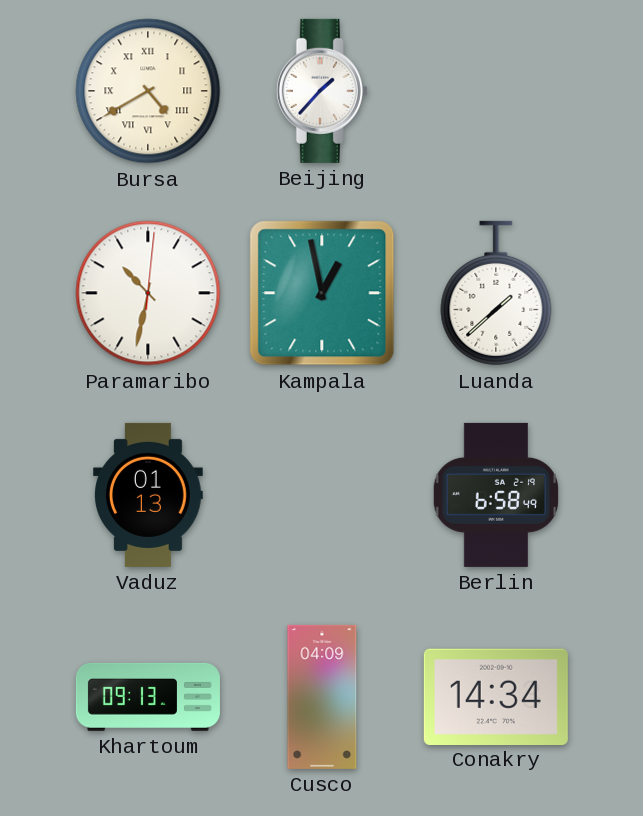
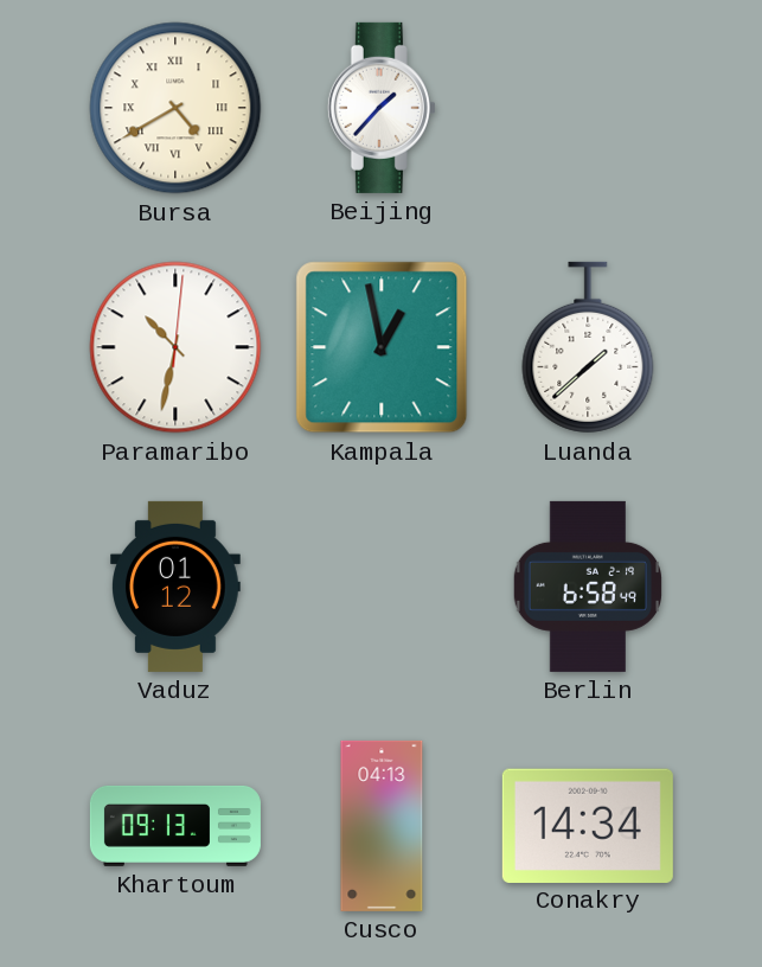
Vaduz: 01:13 -> 01:12 (177, 587)
Cusco: 04:09 -> 04:13 (382, 826)
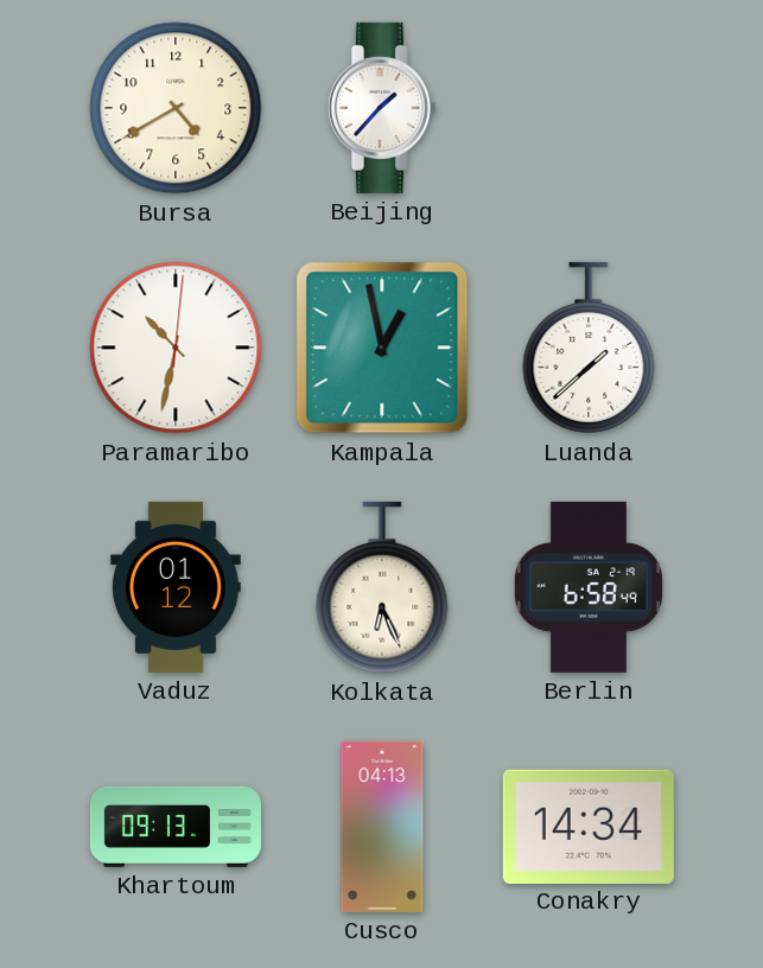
Bursa numerals: Roman -> Arabic (176, 108)
Kolkata: none -> 6:26 (382, 587)
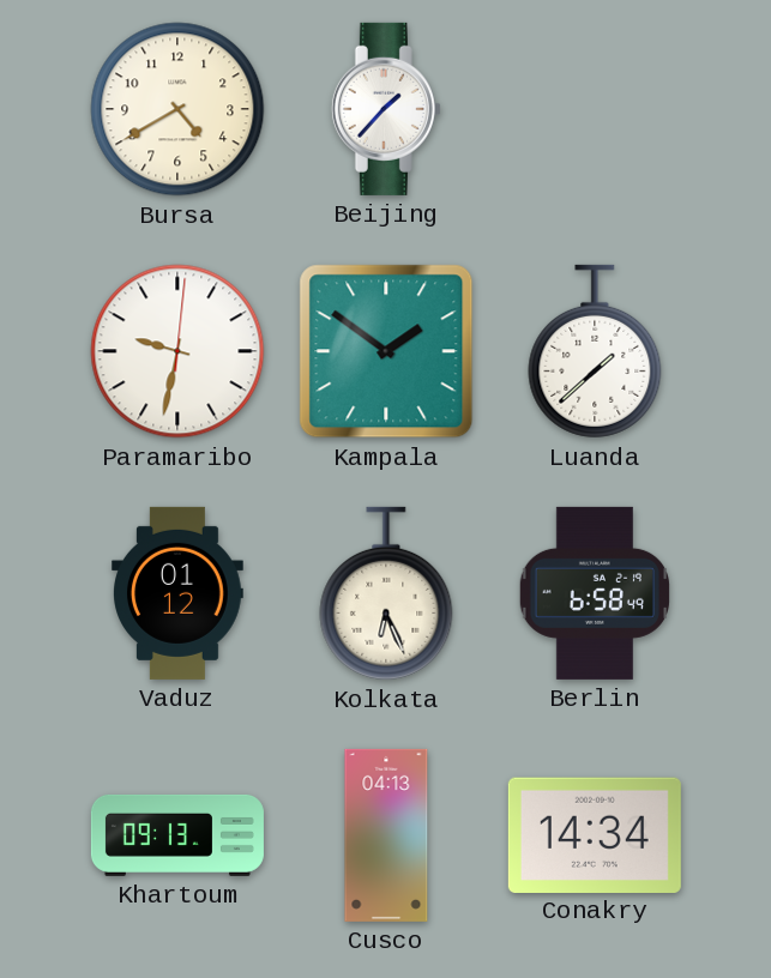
Paramaribo: 10:32 -> 9:32 (177, 351)
Kampala: 12:58 -> 1:51 (386, 351)
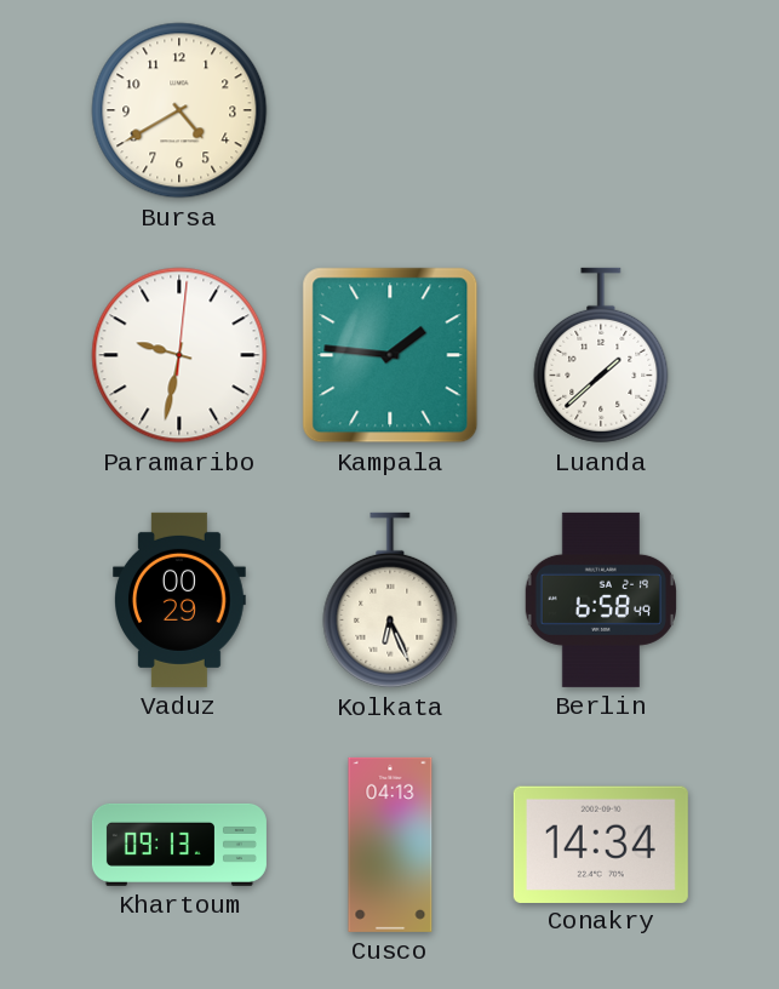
Beijing: 1:37 -> none (386, 109)
Kampala: 1:51 -> 1:46 (390, 355)
Vaduz: 01:12 -> 00:29 (181, 600)
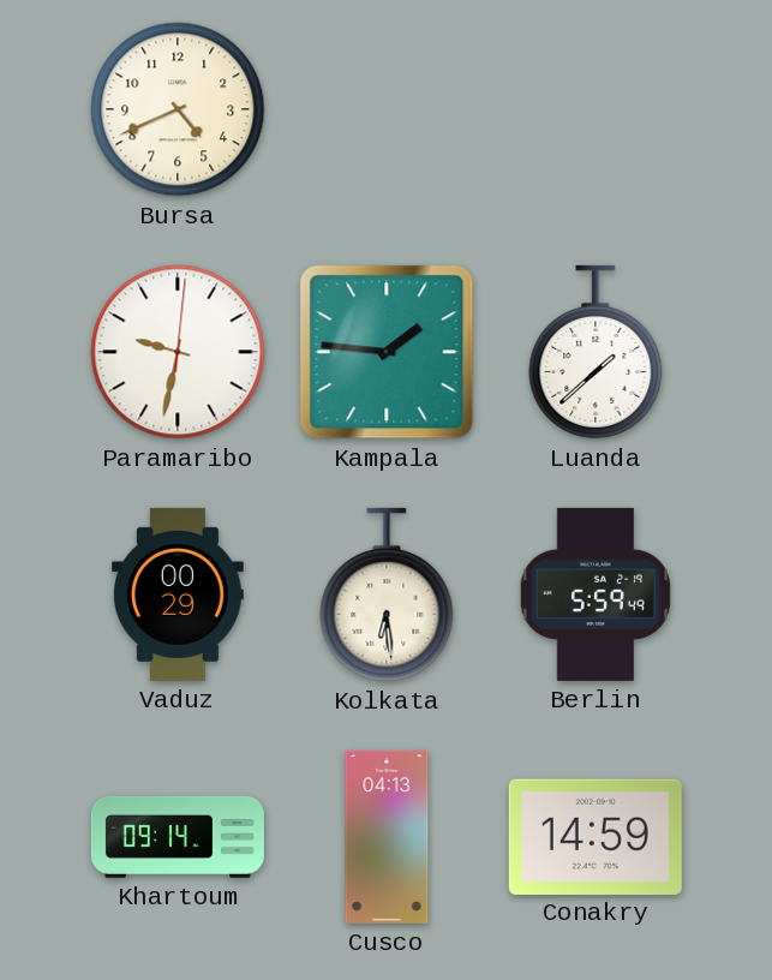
Bursa: 4:40 -> 4:41 (178, 109)
Kolkata: 6:26 -> 6:29 (387, 594)
Berlin: 6:58 -> 5:59 (594, 594)
Khartoum: 09:13 -> 09:14 (178, 837)
Conakry: 14:34 -> 14:59 (596, 836)
